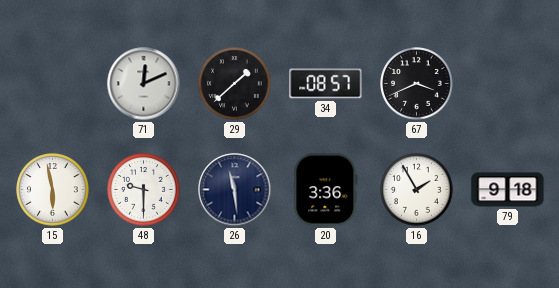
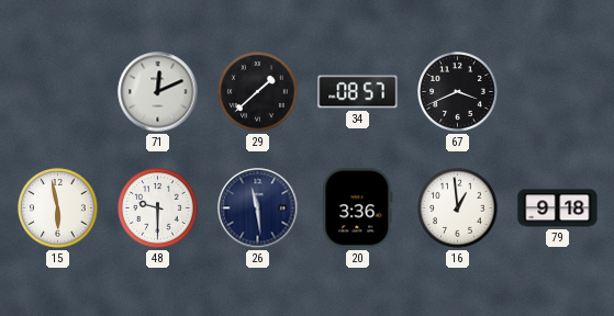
16: 1:55 -> 12:59 (458, 208)
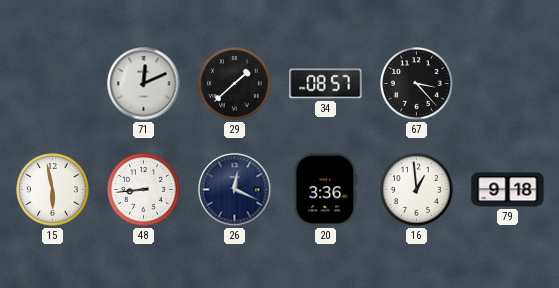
67: 3:41 -> 3:23 (417, 84)
48: 9:30 -> 8:44 (144, 190)
26: 11:29 -> 12:19 (235, 190)
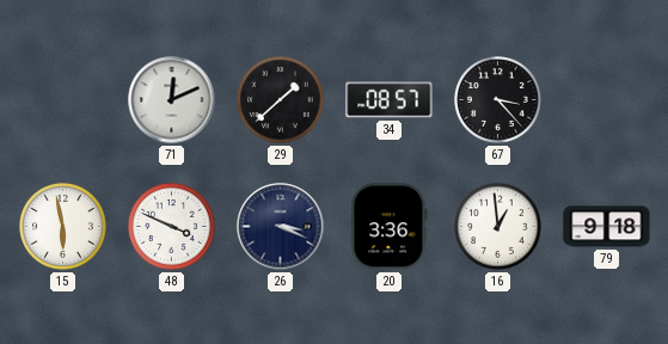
48: 8:44 -> 3:49 (172, 227)
26: 12:19 -> 3:19 (281, 227)
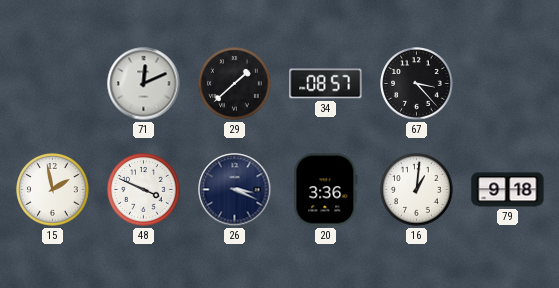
15: 5:58 -> 1:58 (53, 190)
16: 12:59 -> 1:01 (417, 190)
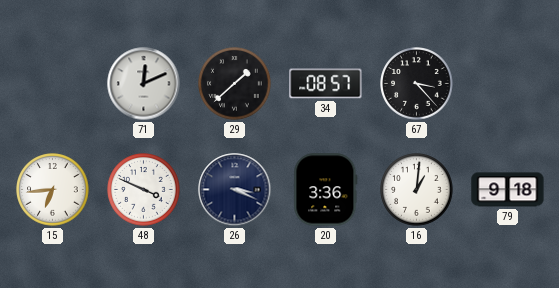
15: 1:58 -> 6:44 (53, 190)
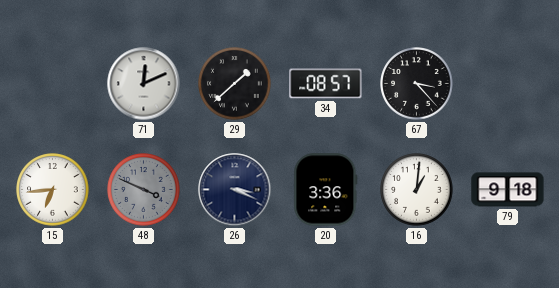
48 dial: white -> grey (144, 190)
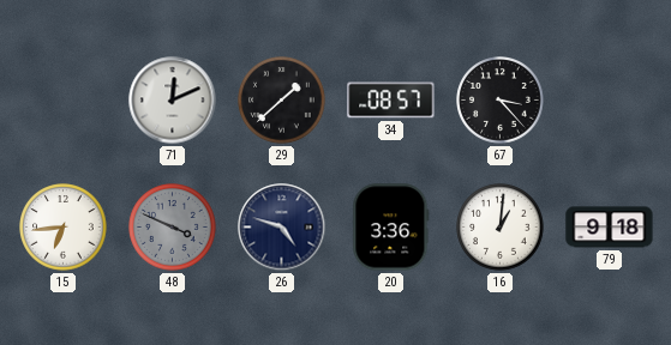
26: 3:19 -> 4:48 (282, 228)
